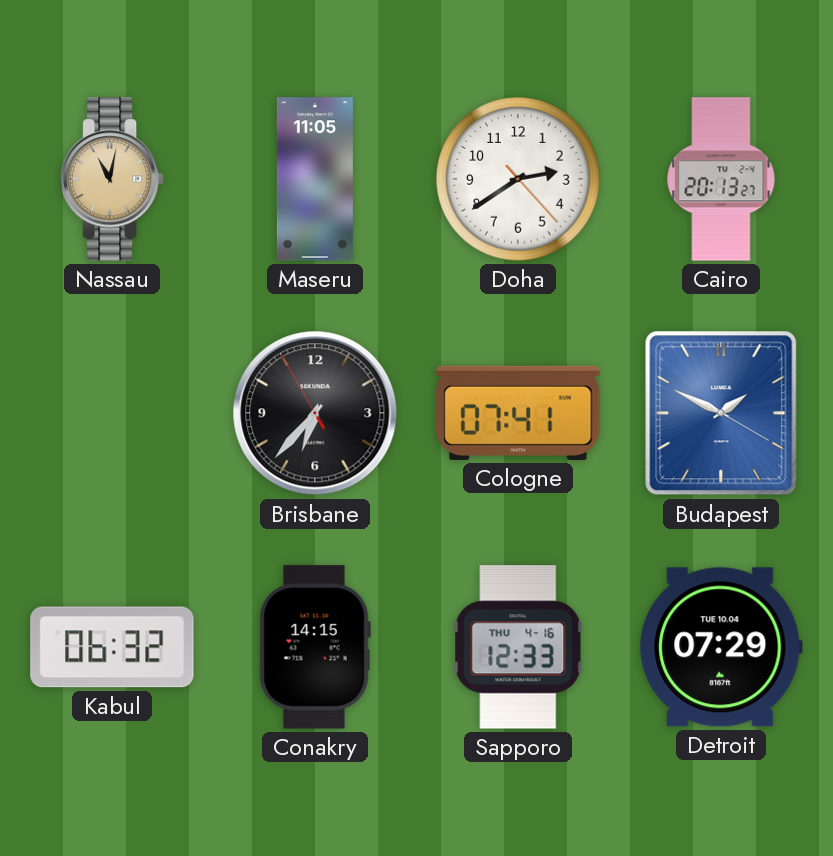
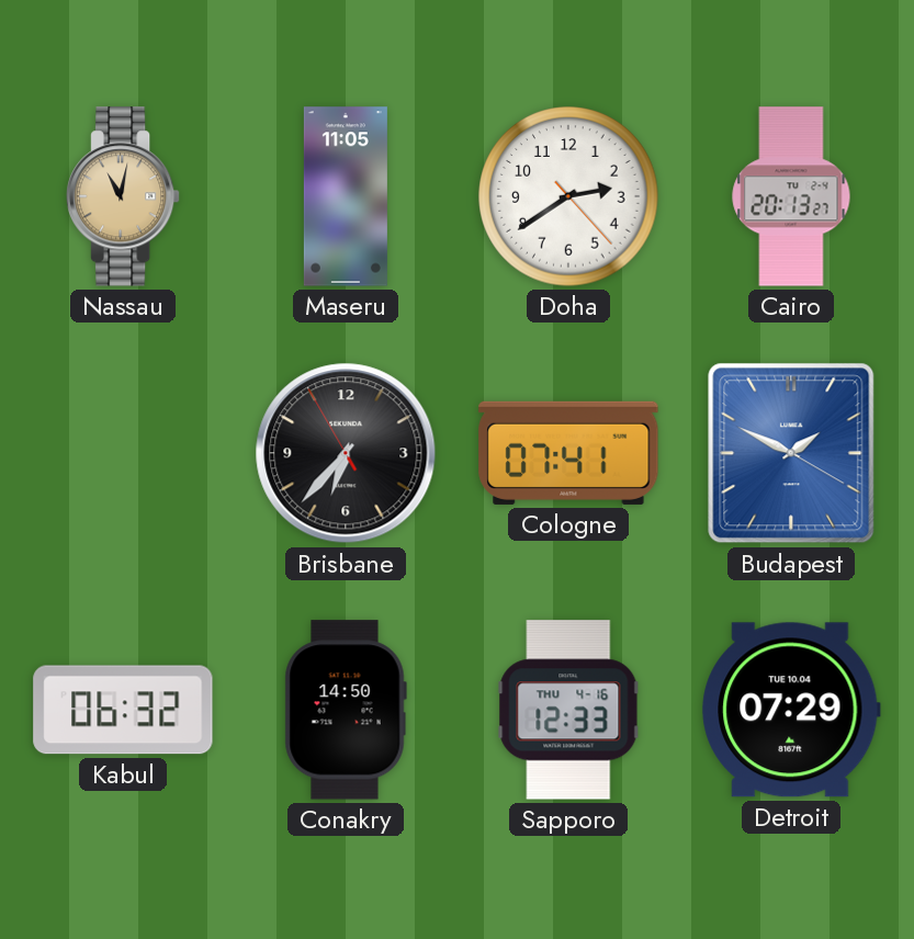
Conakry: 14:15 -> 14:50 (346, 710)
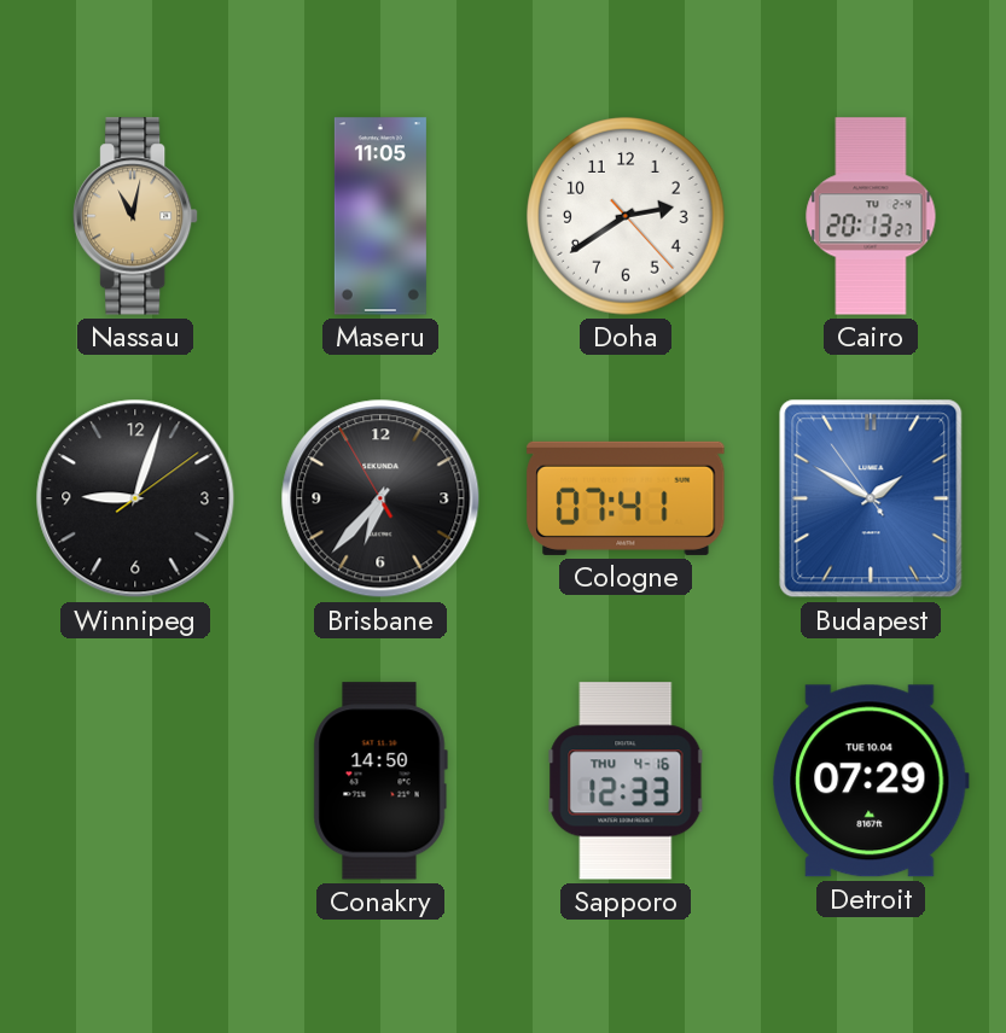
Winnipeg: none -> 9:03 (135, 498)
Budapest: 1:49:20 -> 1:49:54 (871, 498)
Kabul: 06:32 -> none (123, 710)
